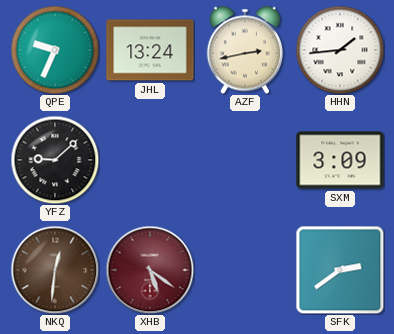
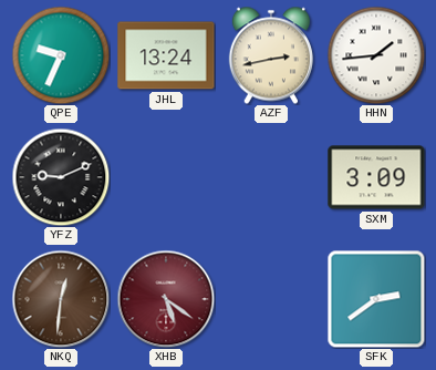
YFZ: 9:08 -> 9:11 (61, 177)
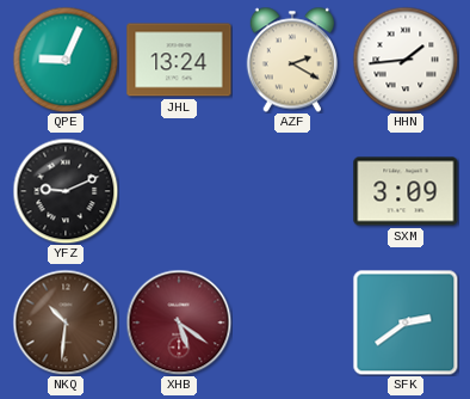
QPE: 9:34 -> 9:04 (66, 60)
AZF: 2:43 -> 2:20 (292, 60)
NKQ: 12:31 -> 10:31 (66, 323)
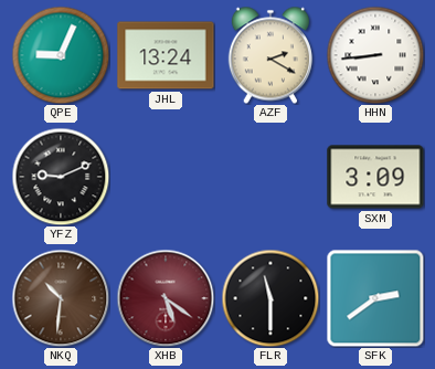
HHN: 1:44 -> 8:44 (375, 55)
FLR: none -> 11:30 (270, 298)
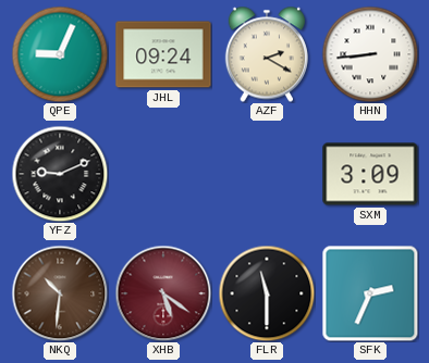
JHL: 13:24 -> 09:24 (163, 54)
SFK: 2:39 -> 2:34 (370, 293)
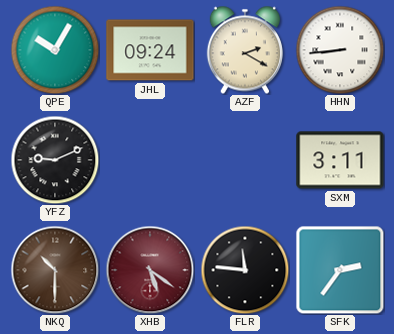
QPE: 9:04 -> 10:05 (55, 50)
SXM: 3:09 -> 3:11 (340, 160)
NKQ: 10:31 -> 10:30 (55, 270)
FLR: 11:30 -> 11:46 (245, 270)
SFK: 2:34 -> 2:36 (340, 270)
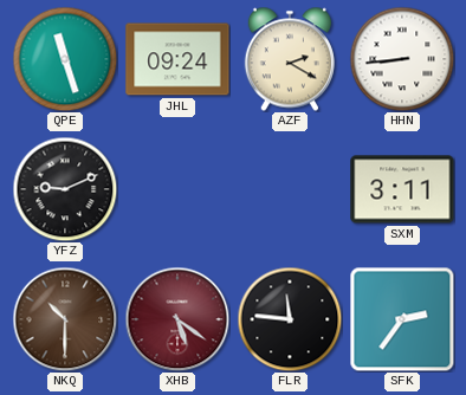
QPE: 10:05 -> 11:27 (65, 59)
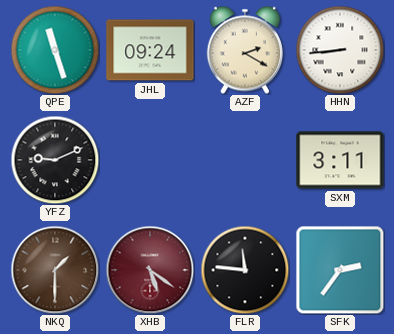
NKQ: 10:30 -> 1:30 (55, 270)
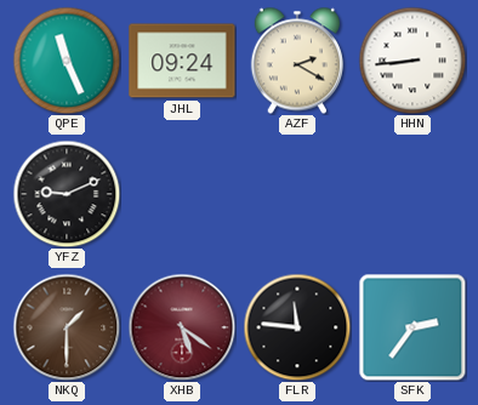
QPE: 11:27 -> 11:26 (67, 61)
SXM: 3:11 -> none (340, 160)
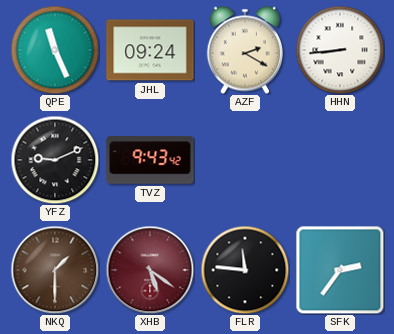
TVZ: none -> 9:43 (150, 160)
